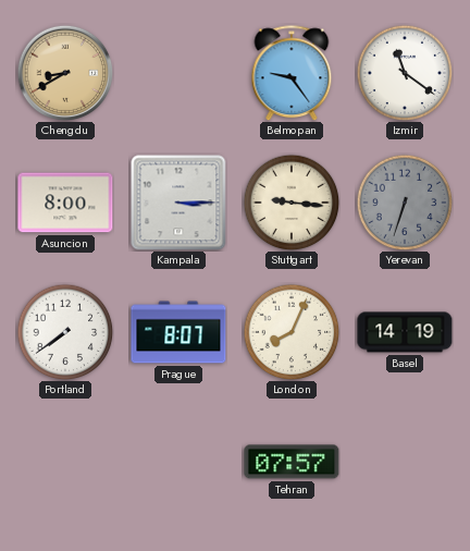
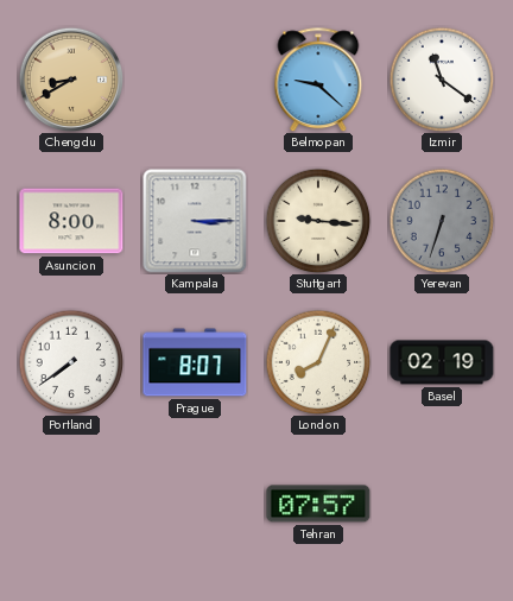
Belmopan: 9:24 -> 9:22 (318, 80)
Basel: 14:19 -> 02:19 (442, 362)
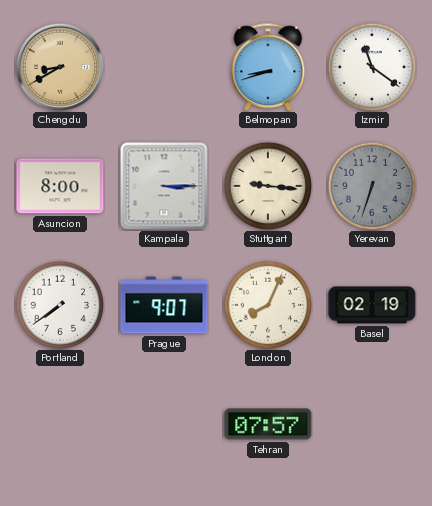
Belmopan: 9:22 -> 8:42 (268, 67)
Prague: 8:07 -> 9:07 (164, 305)
